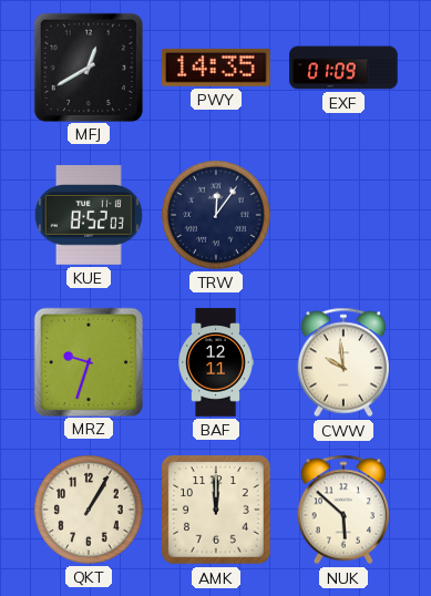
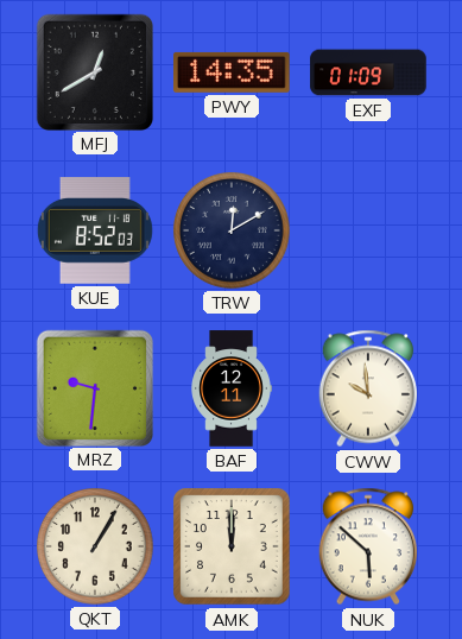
TRW: 12:06 -> 12:10 (233, 232)
MRZ: 9:33 -> 9:31 (94, 387)
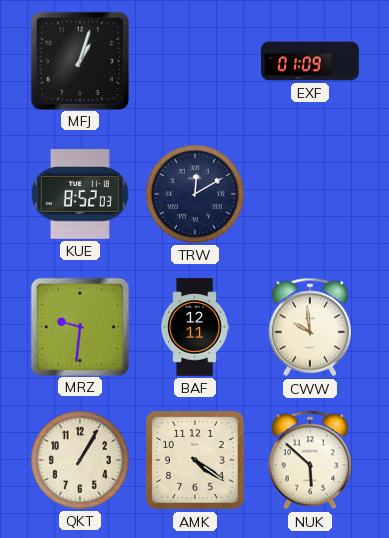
MFJ: 12:40 -> 1:03 (79, 60)
PWY: 14:35 -> none (233, 72)
AMK: 12:00 -> 4:21 (195, 460)
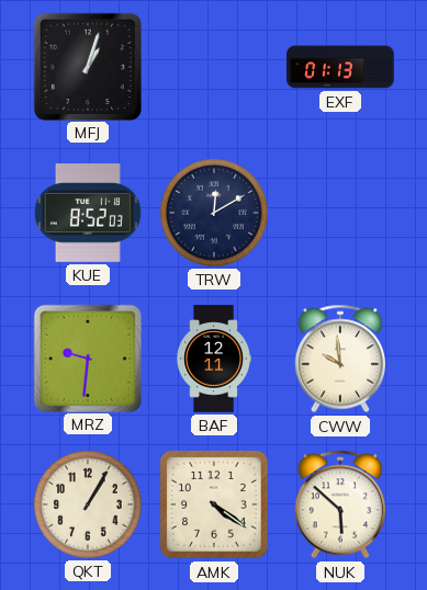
EXF: 01:09 -> 01:13 (340, 67)
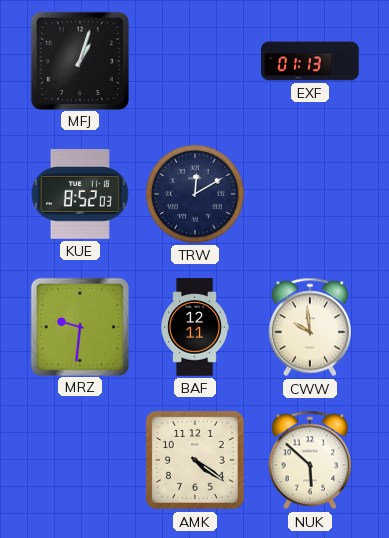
QKT: 1:05 -> none (89, 506)
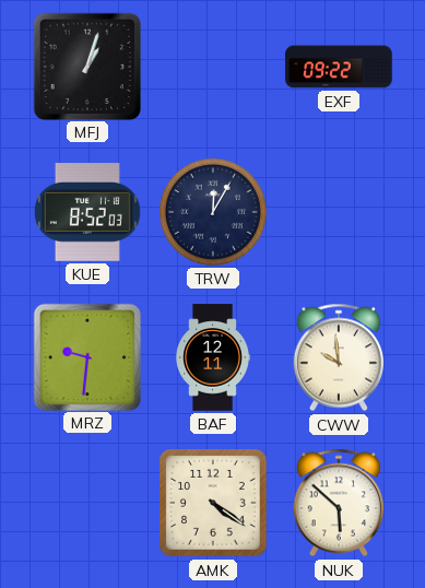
EXF: 01:13 -> 09:22 (339, 67)
TRW: 12:10 -> 12:05 (214, 213)
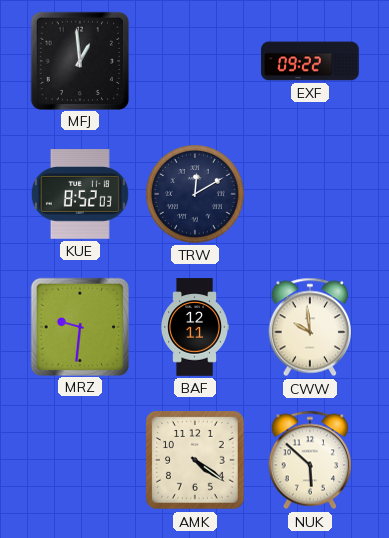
MFJ: 1:03 -> 12:59 (79, 60)
TRW: 12:05 -> 12:10 (196, 195)
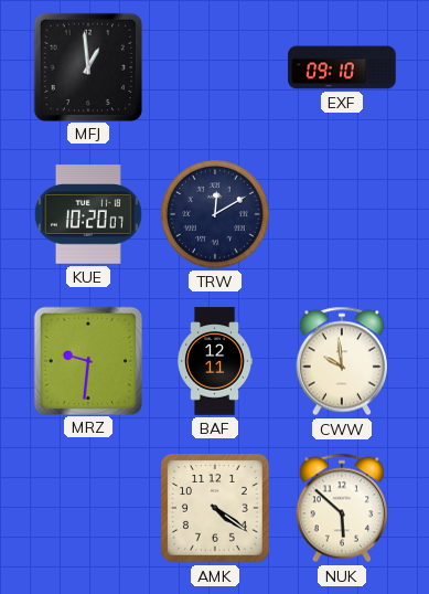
EXF: 09:22 -> 09:10 (342, 67)
KUE: 8:52 -> 10:20 (88, 214)
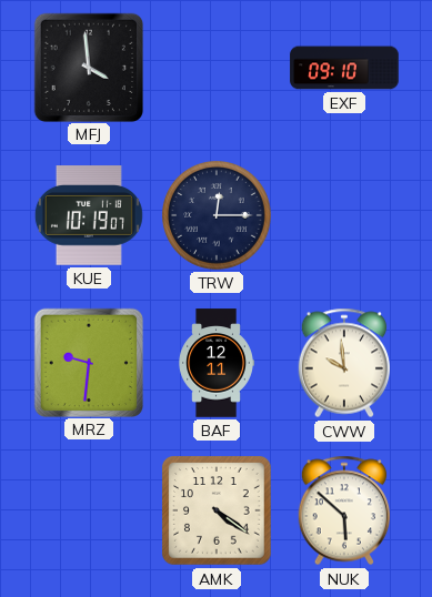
MFJ: 12:59 -> 3:59 (88, 67)
KUE: 10:20 -> 10:19 (89, 215)
TRW: 12:10 -> 12:15 (218, 216)
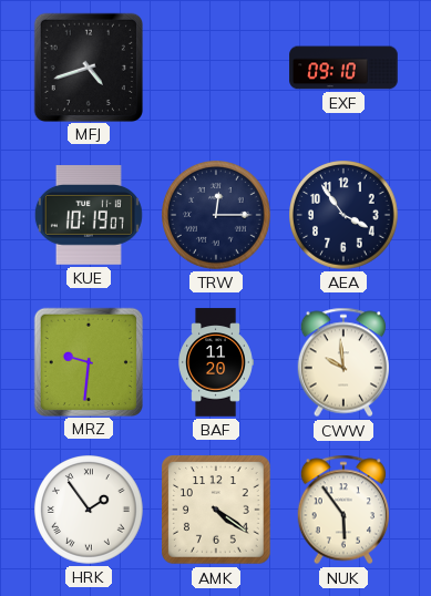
MFJ: 3:59 -> 4:42 (88, 66)
AEA: none -> 3:54 (345, 216)
BAF: 12:11 -> 11:20 (216, 362)
HRK: none -> 1:54 (90, 511)
NUK: 5:52 -> 5:54 (343, 510)
